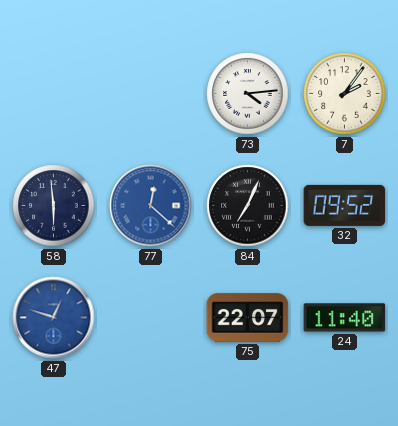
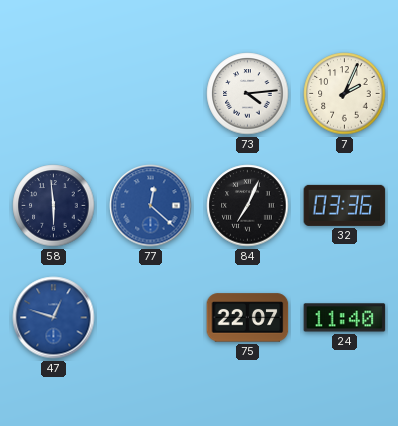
7: 2:06 -> 2:04 (345, 94)
32: 09:52 -> 03:36 (345, 205)
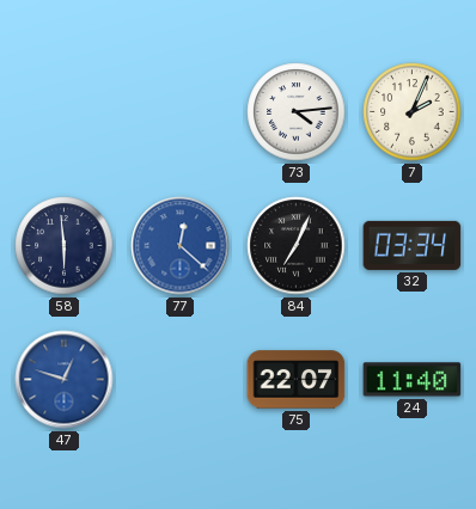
32: 03:36 -> 03:34 (413, 245)
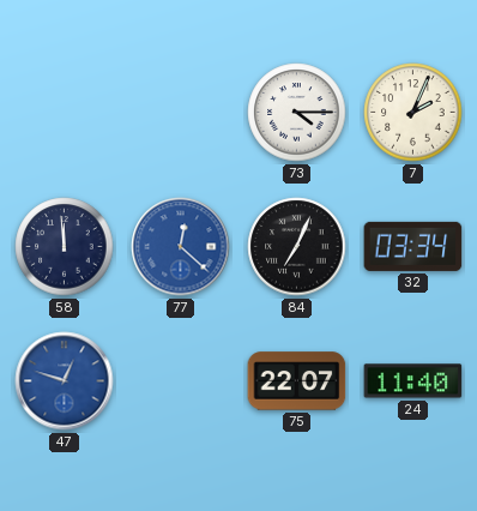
73: 4:14 -> 4:15 (297, 113)
58: 5:59 -> 11:59 (65, 247)
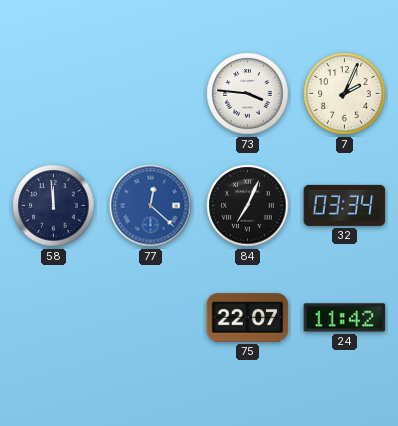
73: 4:15 -> 3:46 (248, 94)
47: 12:48 -> none (65, 381)
24: 11:40 -> 11:42 (345, 318)
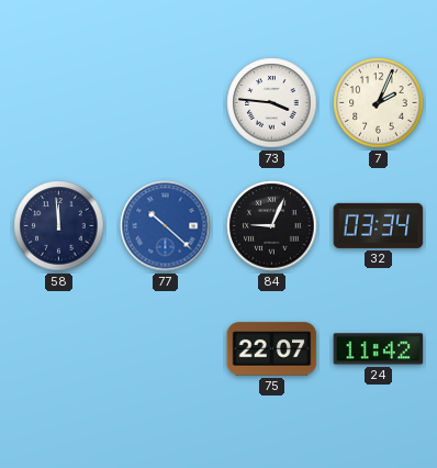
77: 12:22 -> 10:22 (166, 226)
84: 7:04 -> 9:04 (272, 226)
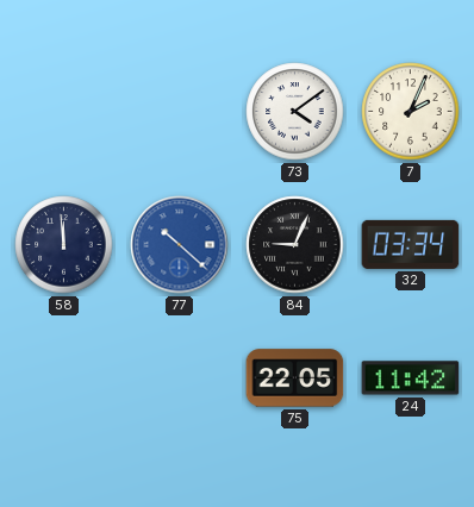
73: 3:46 -> 4:09 (295, 112)
75: 22:07 -> 22:05 (295, 378)
